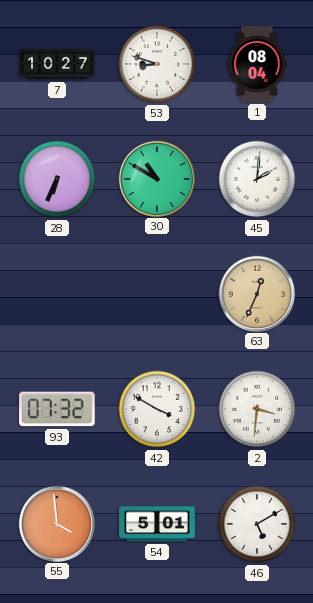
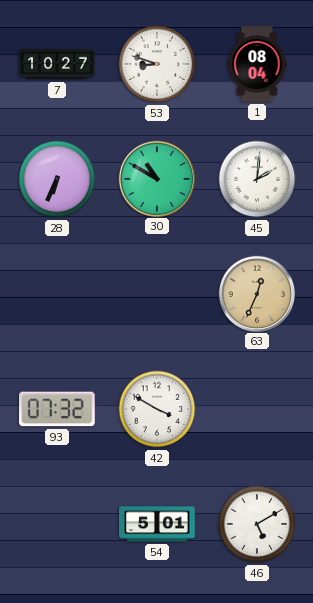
2: 3:31 -> none (257, 409)
55: 3:59 -> none (56, 523)
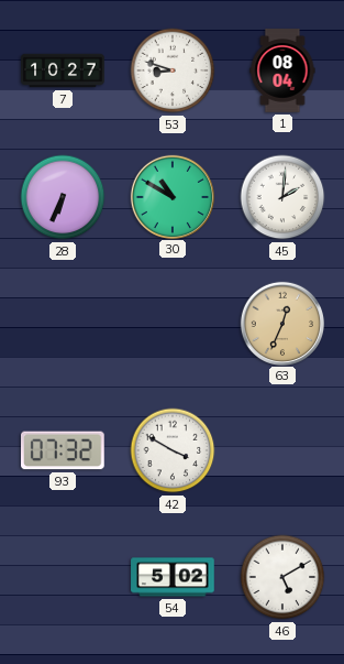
54: 5:01 -> 5:02 (173, 577)
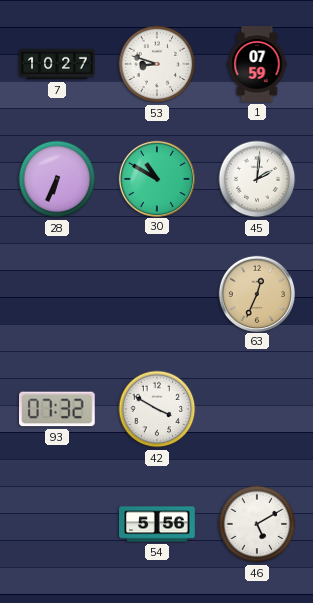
1: 08:04 -> 07:59 (257, 64)
54: 5:02 -> 5:56 (157, 524)
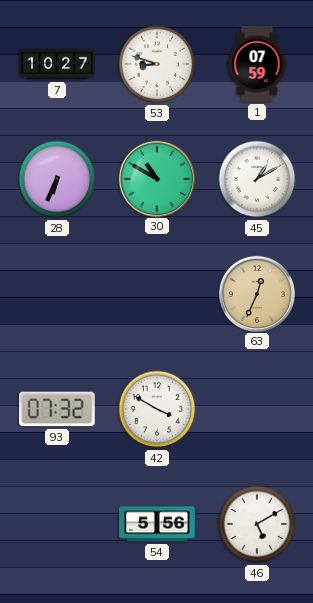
45: 2:01 -> 1:10 (257, 179)
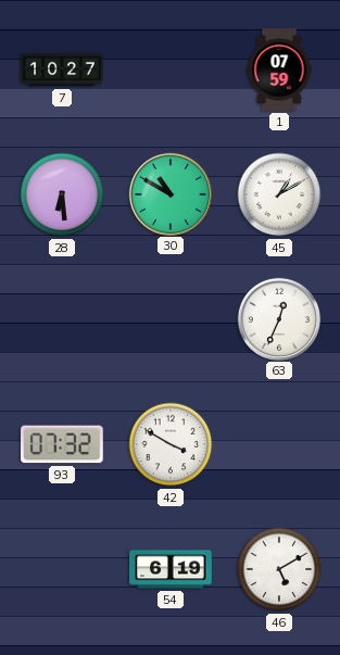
53: 8:48 -> none (157, 64)
28: 6:34 -> 6:29 (62, 194)
63 dial: champagne -> white (278, 318)
54: 5:56 -> 6:19 (171, 569)
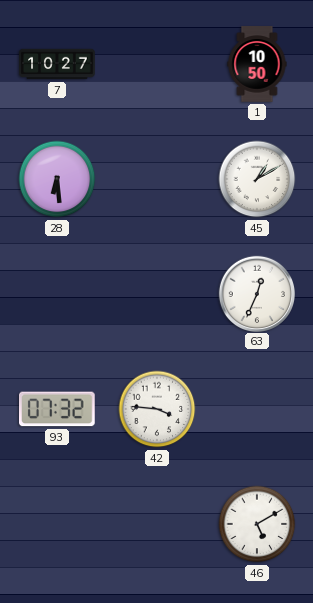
1: 07:59 -> 10:50 (257, 64)
30: 10:50 -> none (169, 193)
42: 3:50 -> 3:46 (157, 409)
54: 6:19 -> none (171, 569)
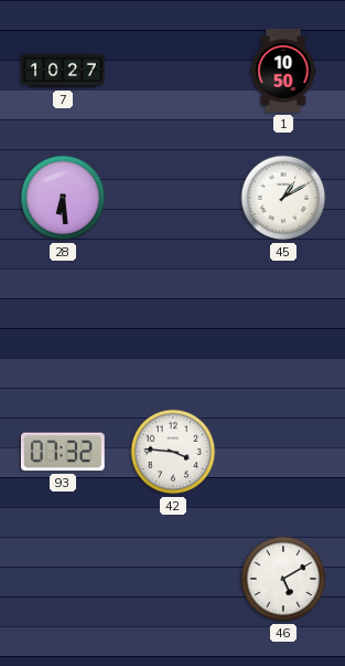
63: 12:34 -> none (256, 293)
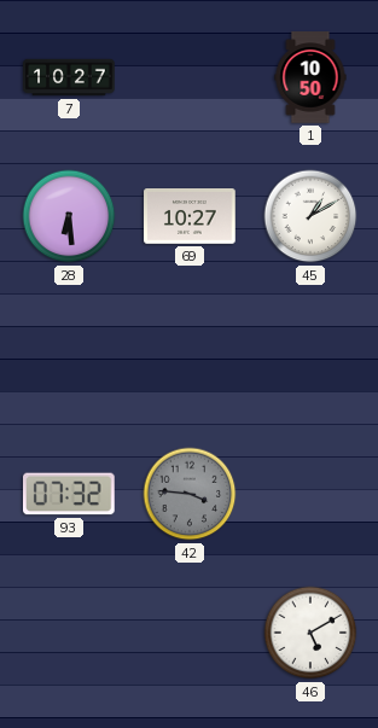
69: none -> 10:27 (190, 217)
42 dial: white -> grey (190, 494)
